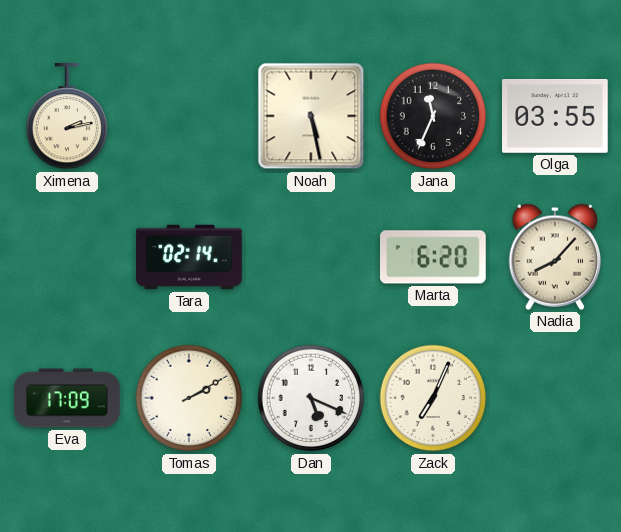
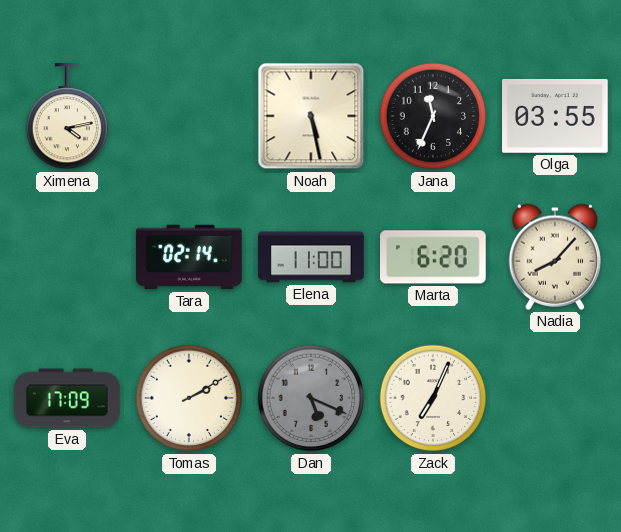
Ximena: 2:13 -> 4:13 (66, 117)
Elena: none -> 11:00 (311, 257)
Dan dial: white -> grey (311, 398)
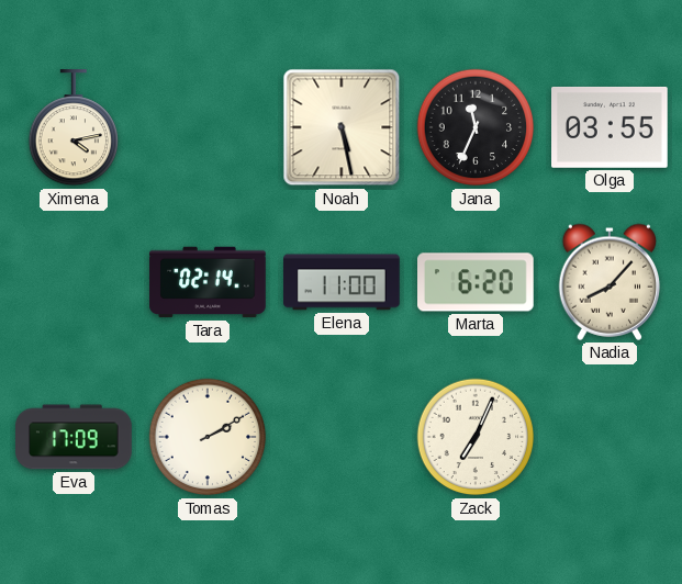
Dan: 5:19 -> none (311, 398)
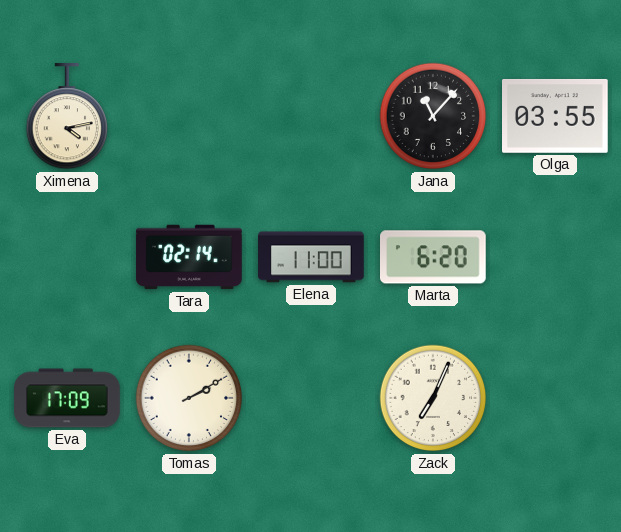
Noah: 5:28 -> none (342, 127)
Jana: 11:34 -> 11:07 (433, 116)
Nadia: 8:07 -> none (610, 282)
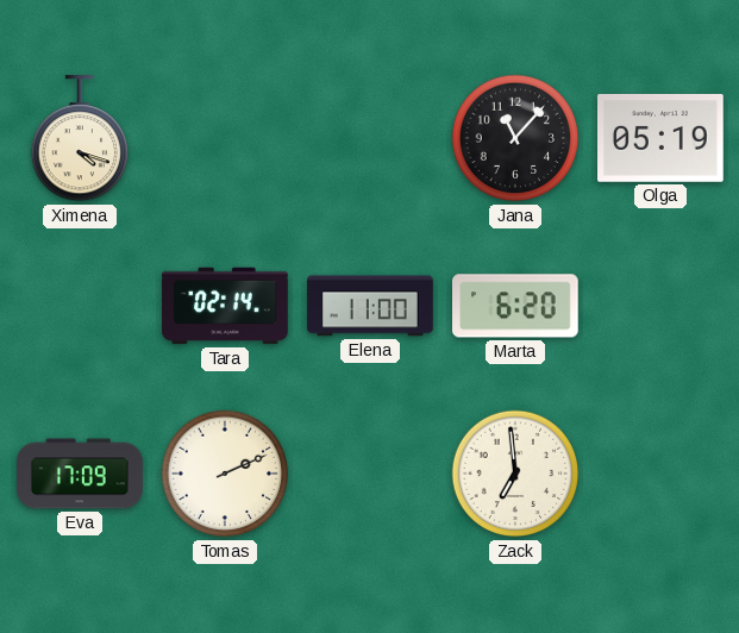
Ximena: 4:13 -> 4:18 (79, 139)
Olga: 03:55 -> 05:19 (662, 138)
Tomas: 2:10 -> 2:11 (225, 474)
Zack: 7:04 -> 6:59 (515, 474)
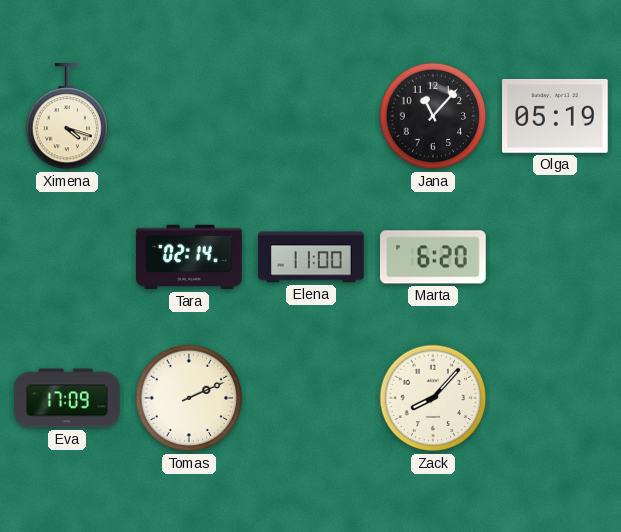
Zack: 6:59 -> 8:07 (433, 398)
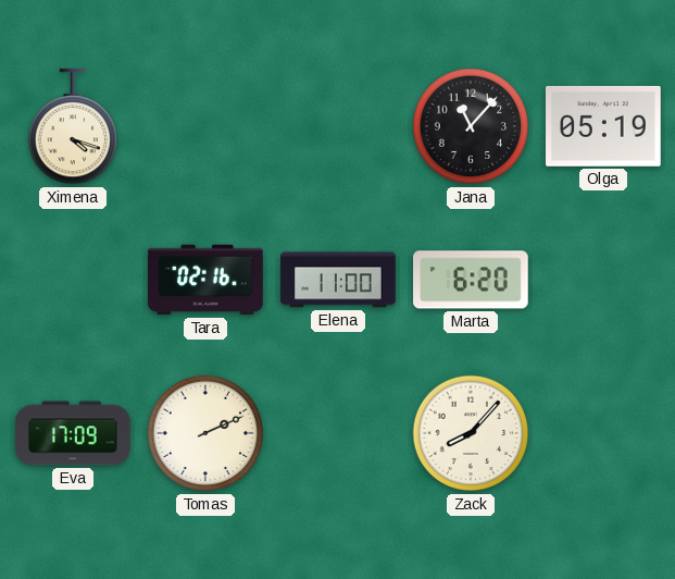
Tara: 02:14 -> 02:16 (205, 280)
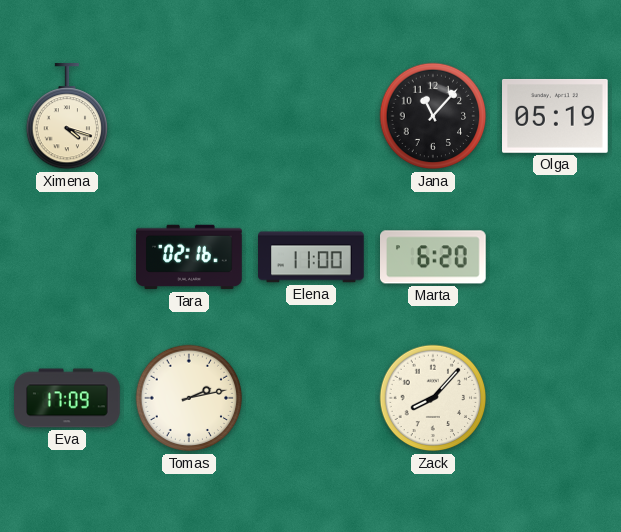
Tomas: 2:11 -> 2:13 (189, 398)
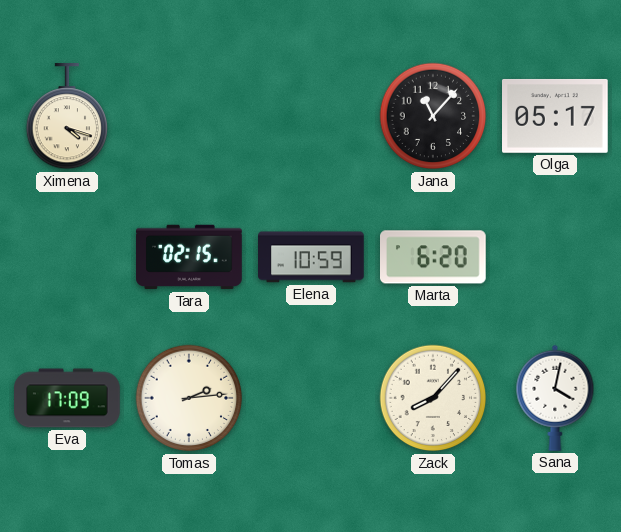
Olga: 05:19 -> 05:17 (556, 116)
Tara: 02:16 -> 02:15 (189, 257)
Elena: 11:00 -> 10:59 (311, 257)
Tomas: 2:13 -> 2:14 (189, 398)
Sana: none -> 4:02 (555, 398)
